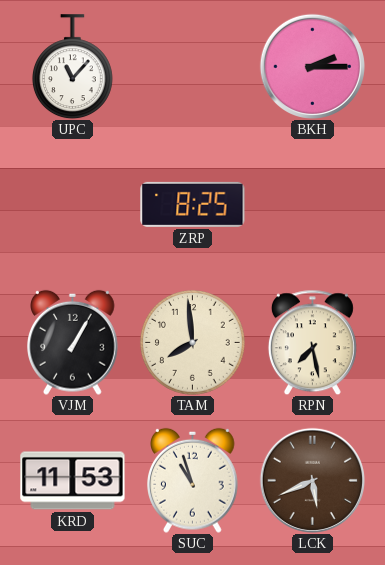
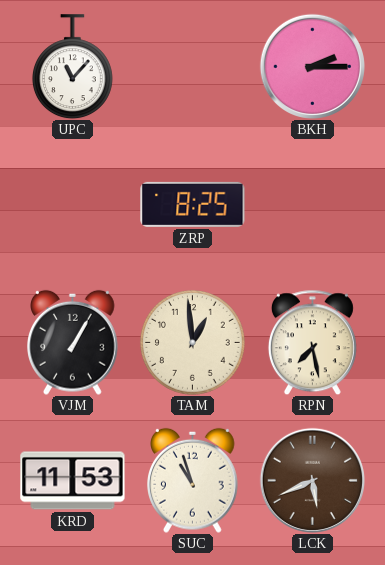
TAM: 7:59 -> 12:59 (192, 342)
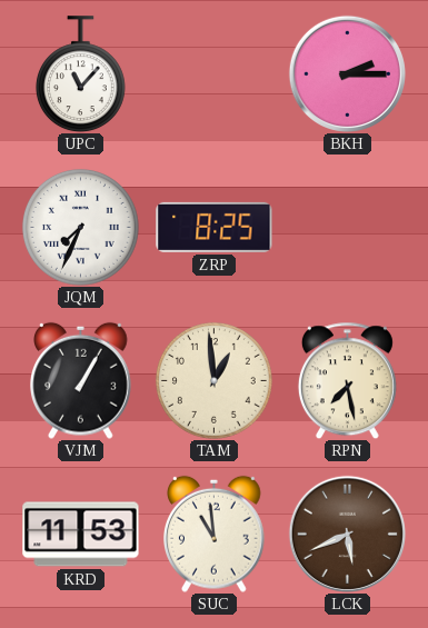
JQM: none -> 7:34 (80, 227)
SUC: 10:57 -> 10:59 (215, 534)
